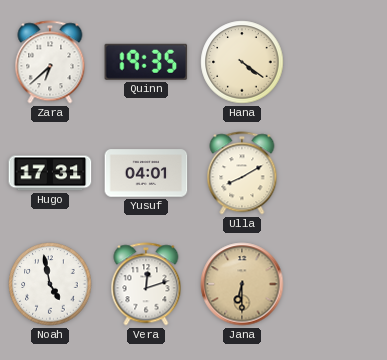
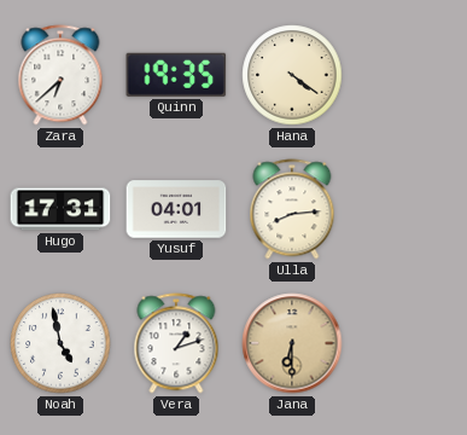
Ulla: 8:10 -> 8:14 (292, 209)
Vera: 12:12 -> 1:12 (176, 343)
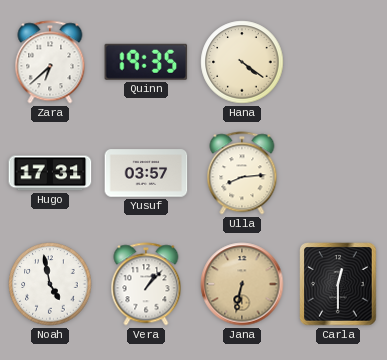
Yusuf: 04:01 -> 03:57 (146, 173)
Vera: 1:12 -> 1:07 (146, 284)
Jana: 6:30 -> 6:32 (242, 284)
Carla: none -> 12:30 (338, 284)
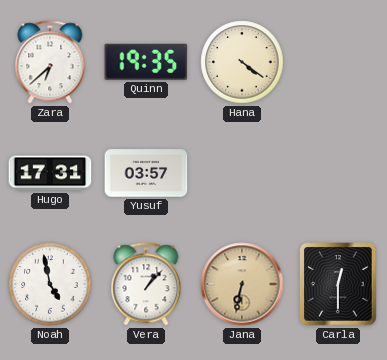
Ulla: 8:14 -> none (242, 173)
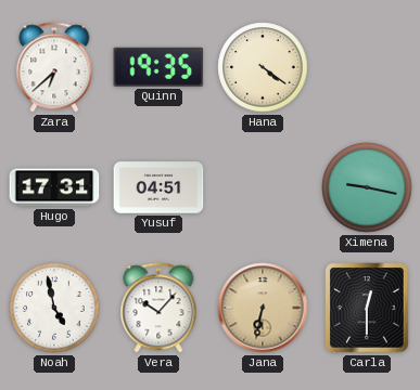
Yusuf: 03:57 -> 04:51 (158, 187)
Ximena: none -> 9:17 (367, 187)
Vera: 1:07 -> 10:07 (158, 308)
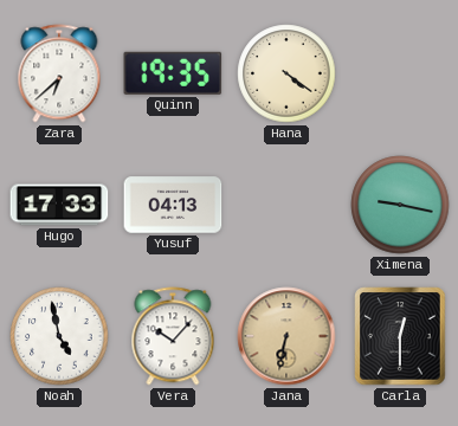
Hugo: 17:31 -> 17:33 (59, 205)
Yusuf: 04:51 -> 04:13 (173, 205)
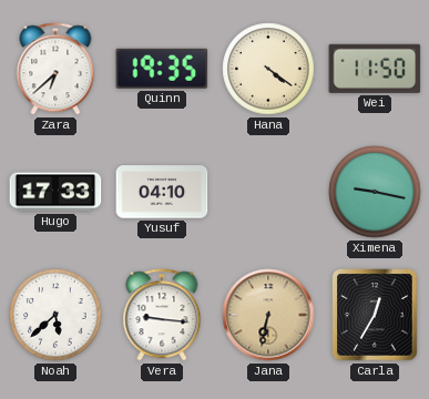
Wei: none -> 11:50 (375, 69)
Yusuf: 04:13 -> 04:10 (162, 192)
Noah: 4:58 -> 5:38 (55, 315)
Vera: 10:07 -> 9:16 (162, 315)
Carla: 12:30 -> 12:35 (375, 315)
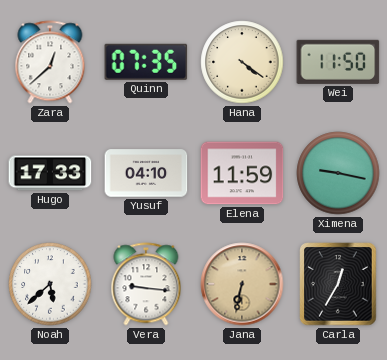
Zara: 6:38 -> 12:38 (50, 62)
Quinn: 19:35 -> 07:35 (146, 62)
Elena: none -> 11:59 (242, 173)
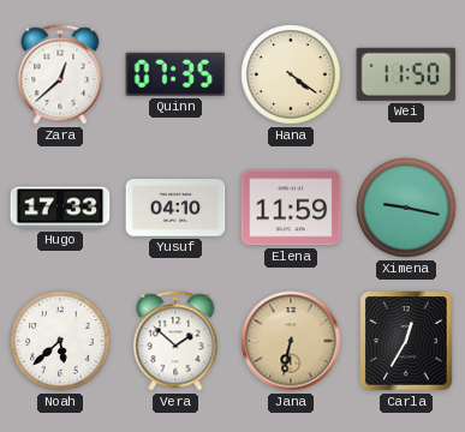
Vera: 9:16 -> 1:52 (175, 341)
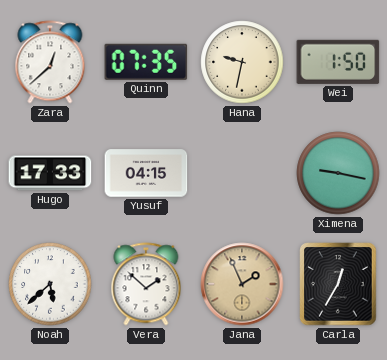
Hana: 4:21 -> 9:32 (242, 62)
Wei: 11:50 -> 1:50 (338, 62)
Yusuf: 04:10 -> 04:15 (146, 173)
Elena: 11:59 -> none (291, 208)
Jana: 6:32 -> 1:56 (242, 284)
